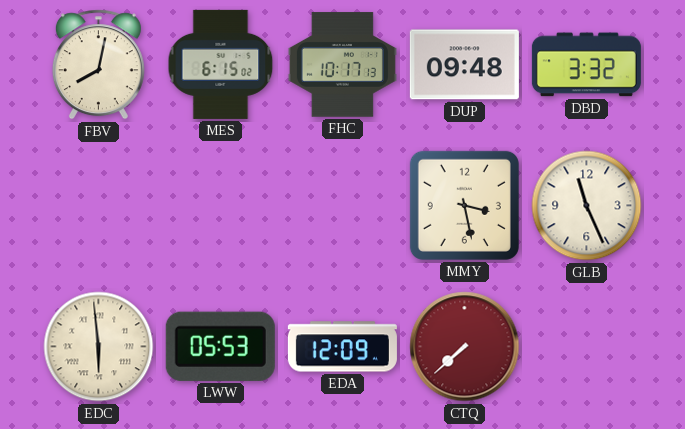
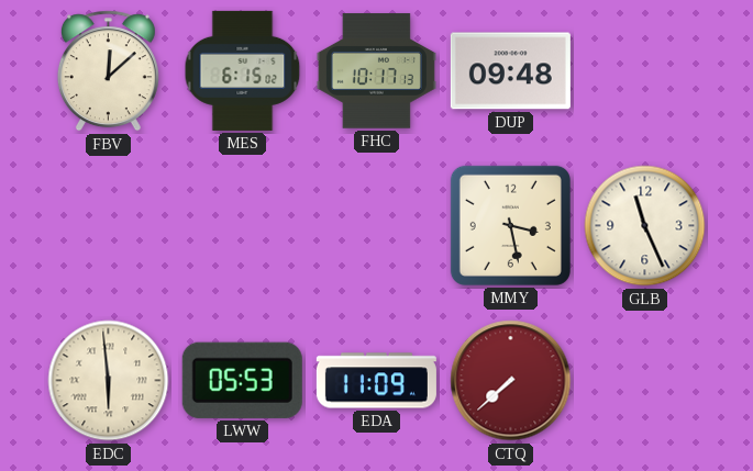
FBV: 8:02 -> 12:08 (108, 71)
DBD: 3:32 -> none (586, 65)
EDA: 12:09 -> 11:09 (376, 381)
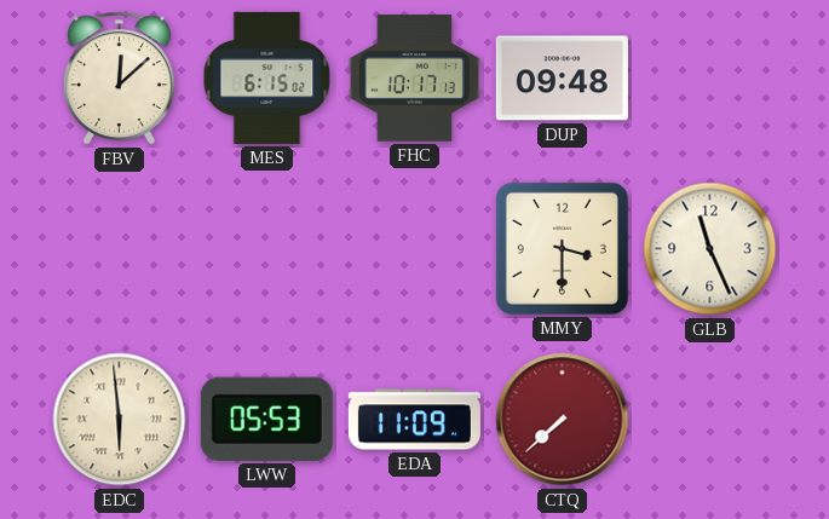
MMY: 3:28 -> 3:30 (562, 248)
